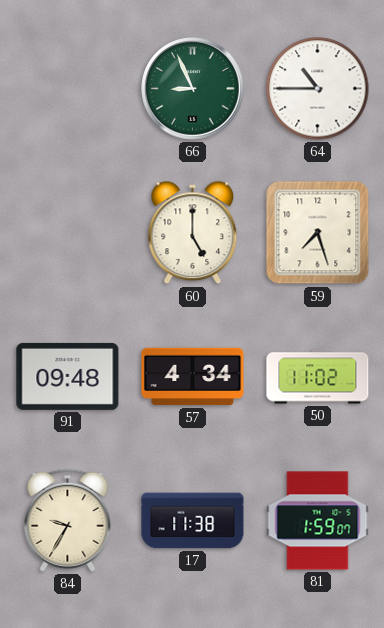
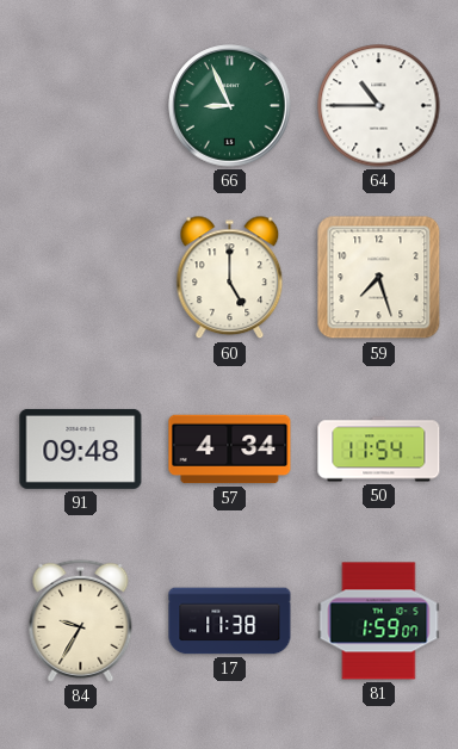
50: 11:02 -> 11:54 (379, 450)
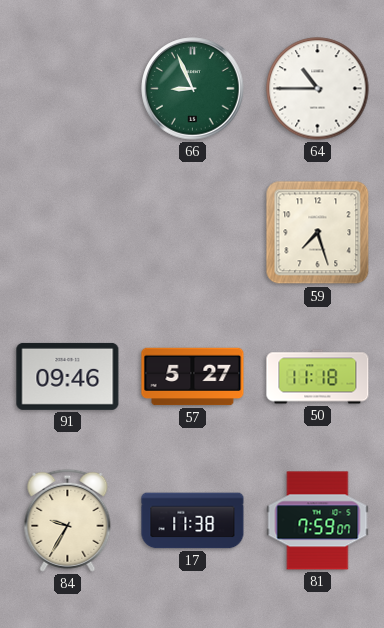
60: 5:00 -> none (230, 278)
91: 09:48 -> 09:46 (68, 376)
57: 4:34 -> 5:27 (193, 377)
50: 11:54 -> 11:18 (318, 377)
81: 1:59 -> 7:59 (318, 521)
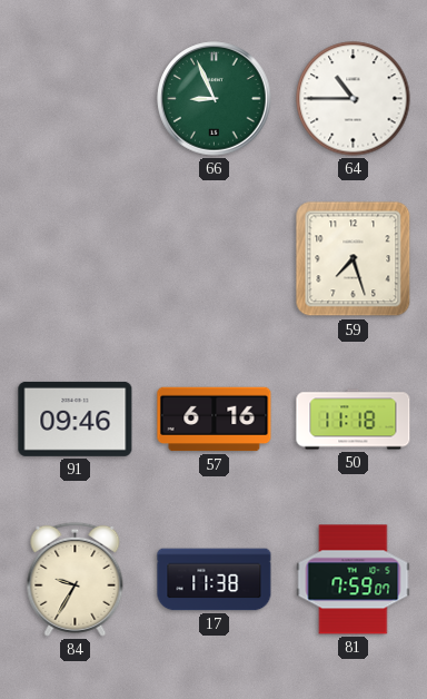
57: 5:27 -> 6:16 (215, 420)
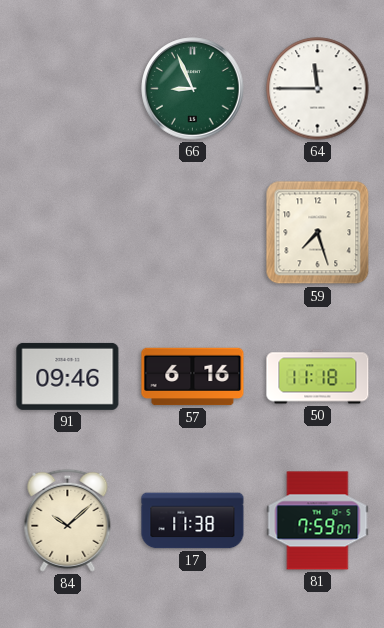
64: 10:45 -> 11:45 (318, 89)
84: 9:35 -> 10:08 (68, 520)
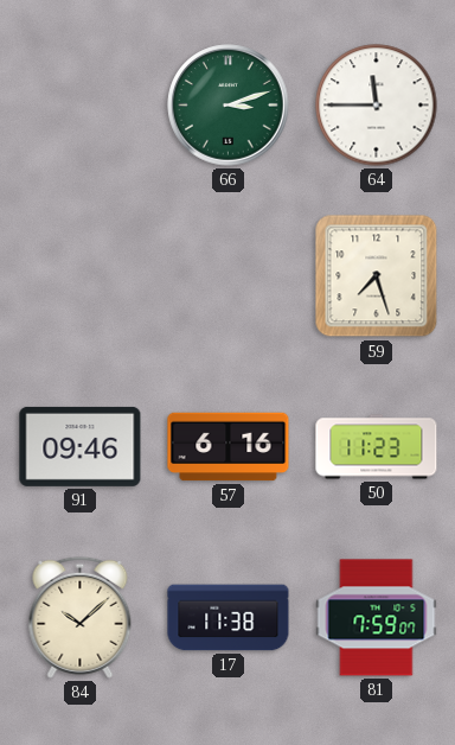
66: 8:56 -> 3:12 (229, 106)
50: 11:18 -> 11:23 (377, 447)
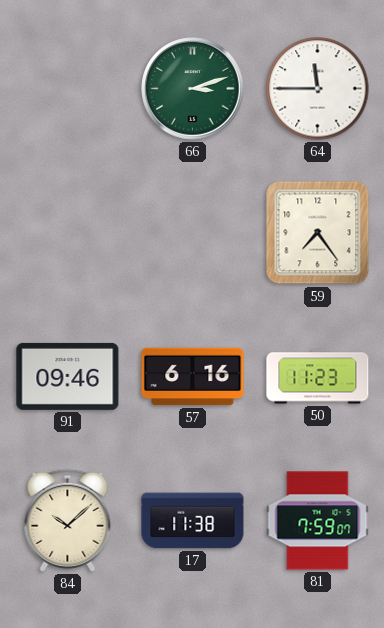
59: 7:27 -> 7:24 (318, 233)
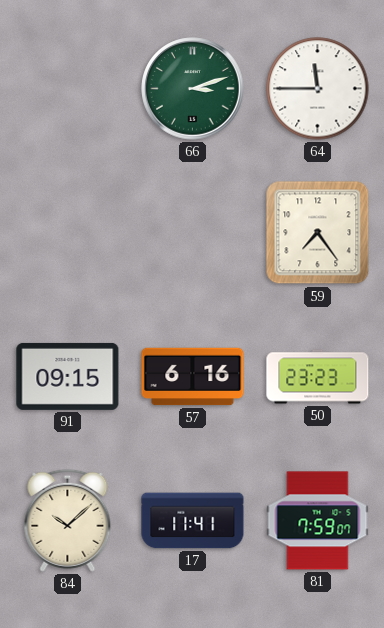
91: 09:46 -> 09:15 (68, 376)
50: 11:23 -> 23:23 (318, 377)
17: 11:38 -> 11:41 (193, 521)
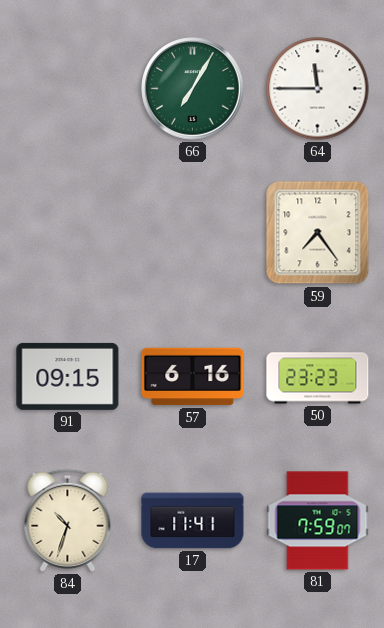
66: 3:12 -> 7:05 (193, 89)
84: 10:08 -> 10:33 (68, 520)
